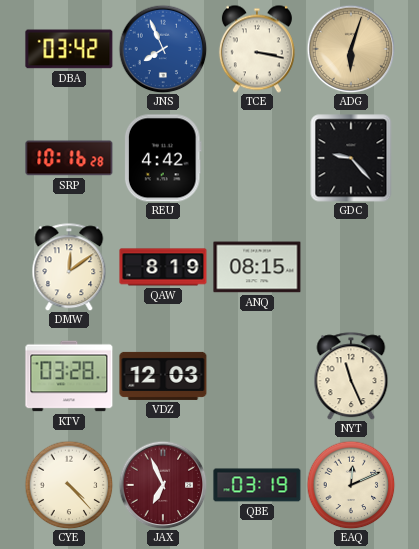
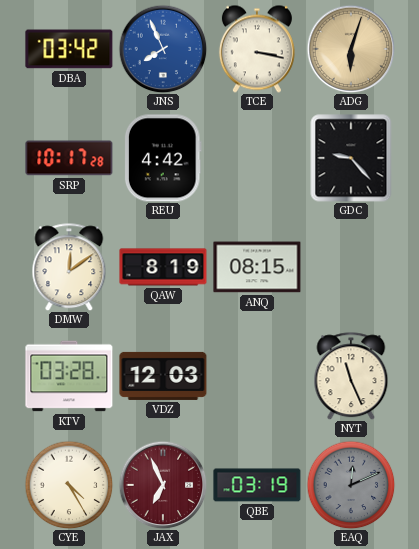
SRP: 10:16 -> 10:17 (69, 158)
CYE: 4:23 -> 4:25 (69, 485)
EAQ dial: cream -> grey (351, 485)
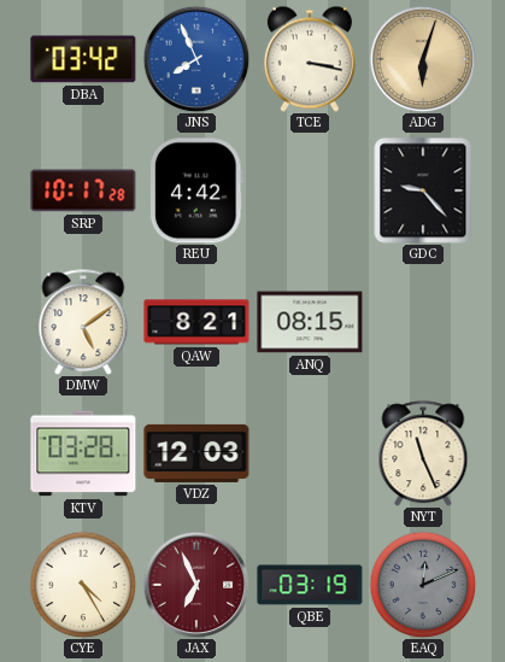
DMW: 12:09 -> 5:09 (83, 322)
QAW: 8:19 -> 8:21 (196, 322)
